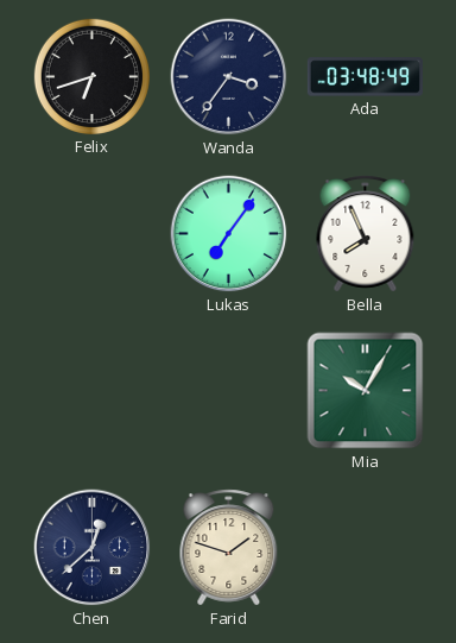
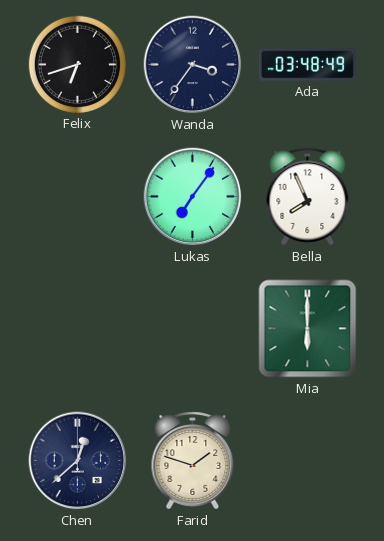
Mia: 10:05 -> 6:00 (308, 329)
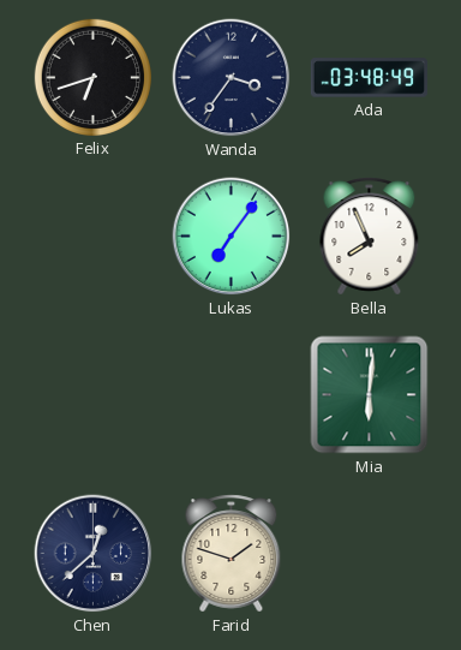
Mia: 6:00 -> 6:01 (370, 395)
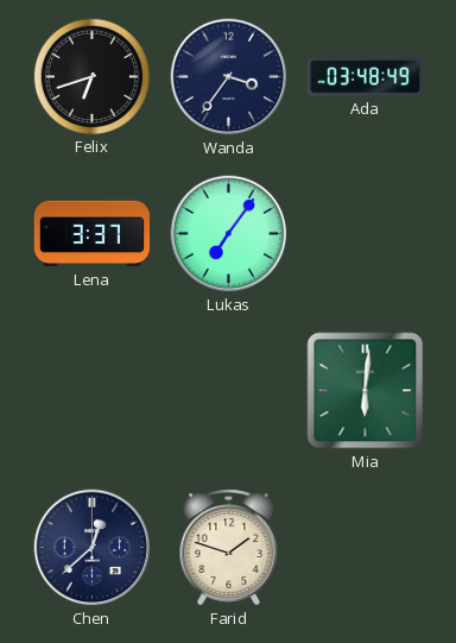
Lena: none -> 3:37 (91, 234)
Bella: 7:56 -> none (370, 237)
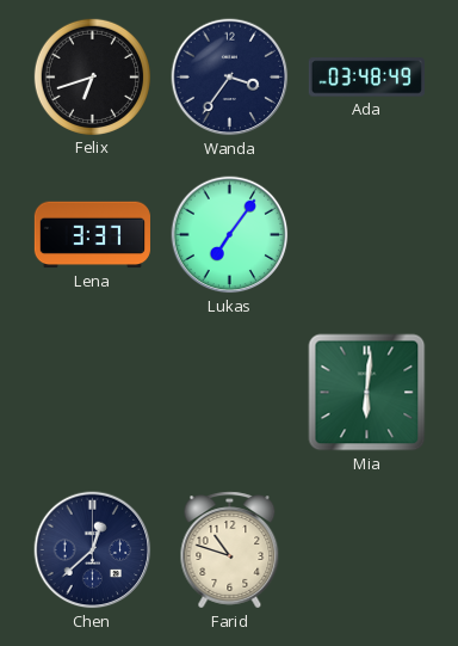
Farid: 1:48 -> 10:48 (230, 550)
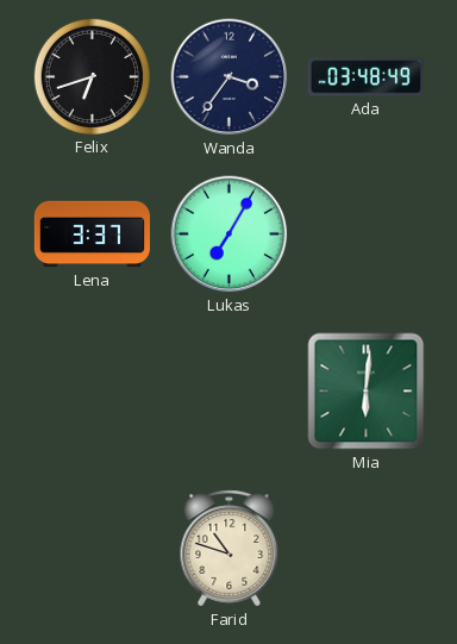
Lukas: 7:06 -> 7:05 (230, 235)
Chen: 12:38 -> none (93, 550)
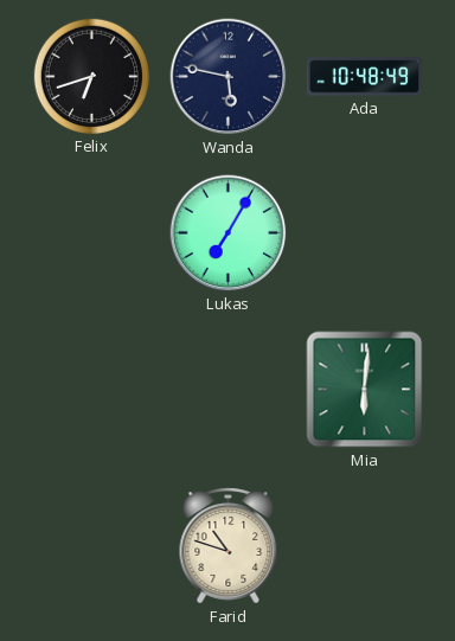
Wanda: 3:36 -> 5:47 (229, 77)
Ada: 03:48 -> 10:48 (364, 77)
Lena: 3:37 -> none (92, 235)
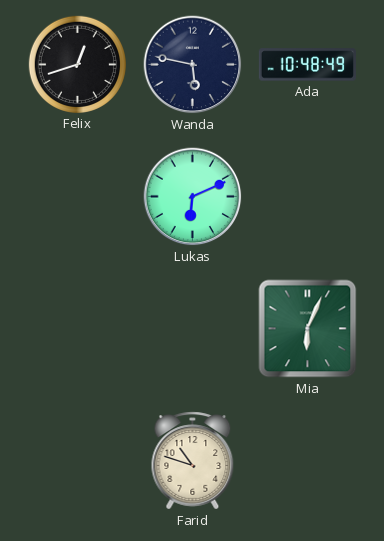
Felix: 6:42 -> 12:42 (77, 64)
Lukas: 7:05 -> 6:11 (193, 197)
Mia: 6:01 -> 6:04 (308, 329)
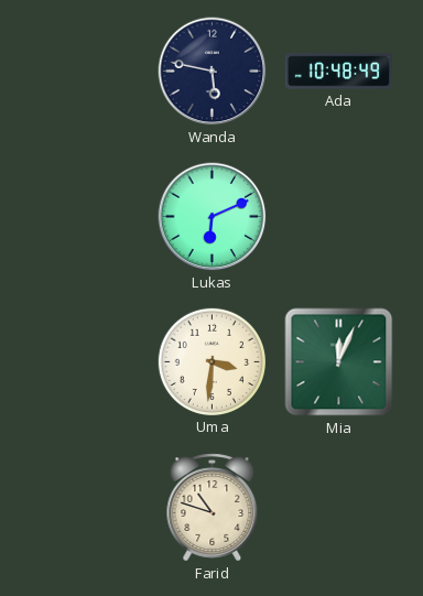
Felix: 12:42 -> none (77, 64)
Uma: none -> 3:31 (211, 361)
Mia: 6:04 -> 12:04 (339, 362)
